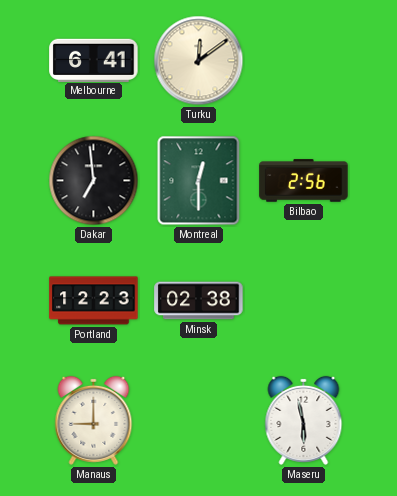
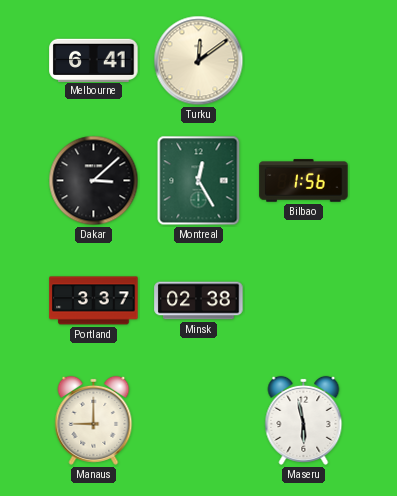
Dakar: 6:59 -> 3:08 (94, 181)
Montreal: 12:30 -> 12:25 (199, 181)
Bilbao: 2:56 -> 1:56 (304, 181)
Portland: 12:23 -> 3:37 (94, 301)
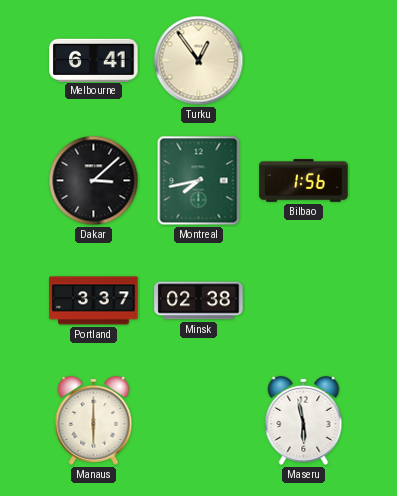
Turku: 12:09 -> 12:54 (199, 61)
Montreal: 12:25 -> 7:43 (199, 181)
Manaus: 9:00 -> 6:00 (94, 420)
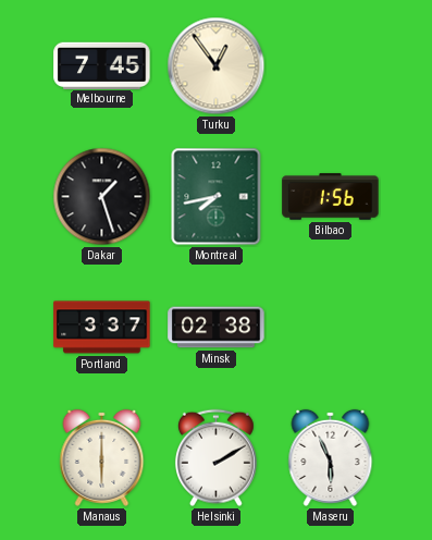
Melbourne: 6:41 -> 7:45 (102, 65)
Dakar: 3:08 -> 1:27 (102, 197)
Helsinki: none -> 2:10 (215, 458)
Maseru: 5:58 -> 5:56 (331, 457)
